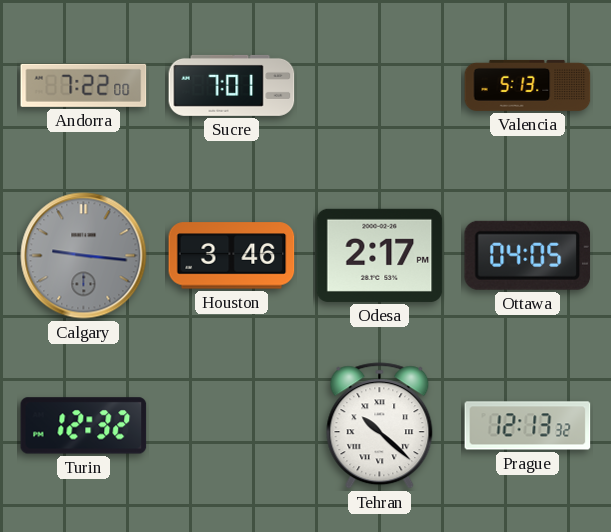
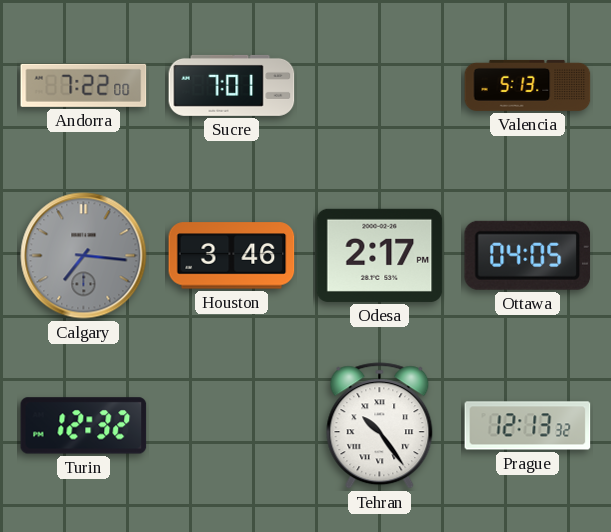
Calgary: 9:16 -> 7:16 (84, 256)
Tehran: 10:22 -> 10:24 (380, 426)
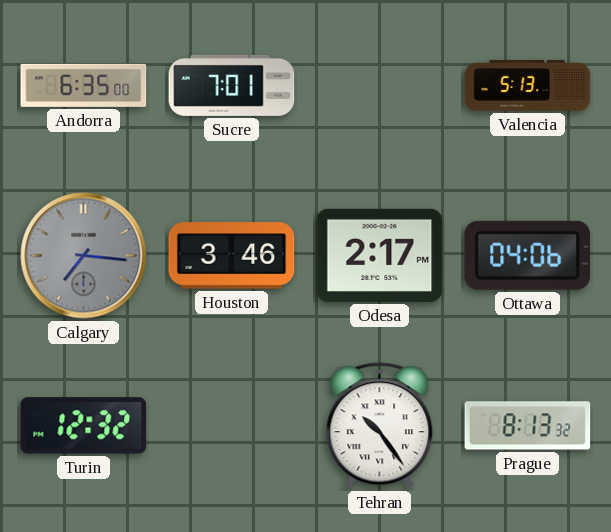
Andorra: 7:22 -> 6:35 (84, 85)
Ottawa: 04:05 -> 04:06 (528, 255)
Prague: 12:13 -> 8:13 (528, 426)
